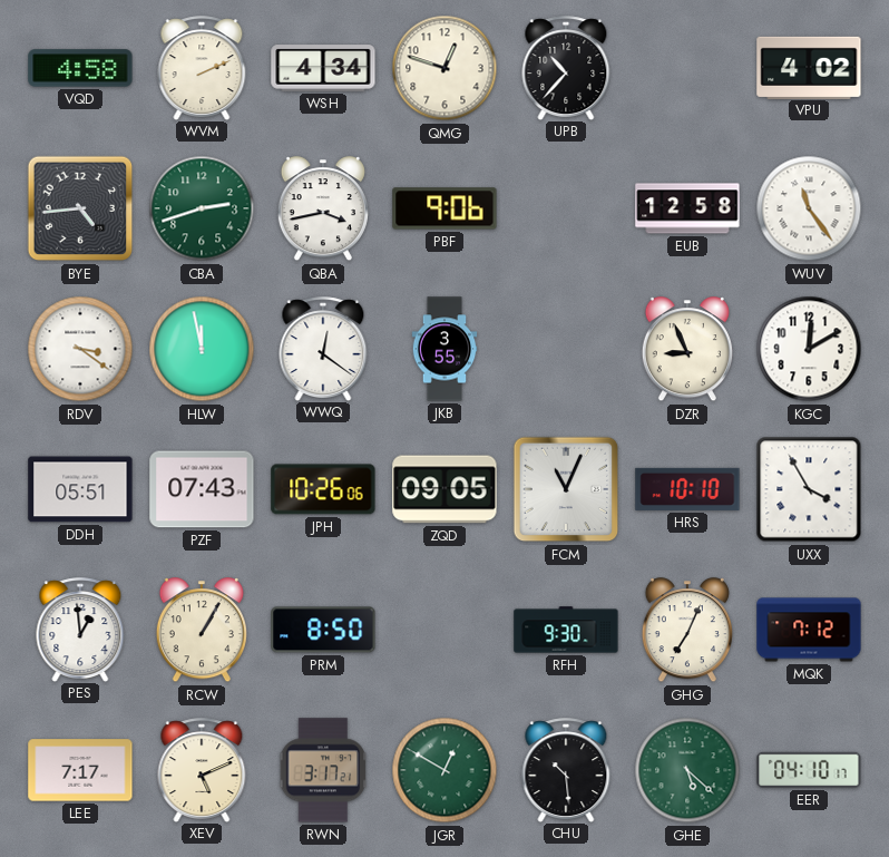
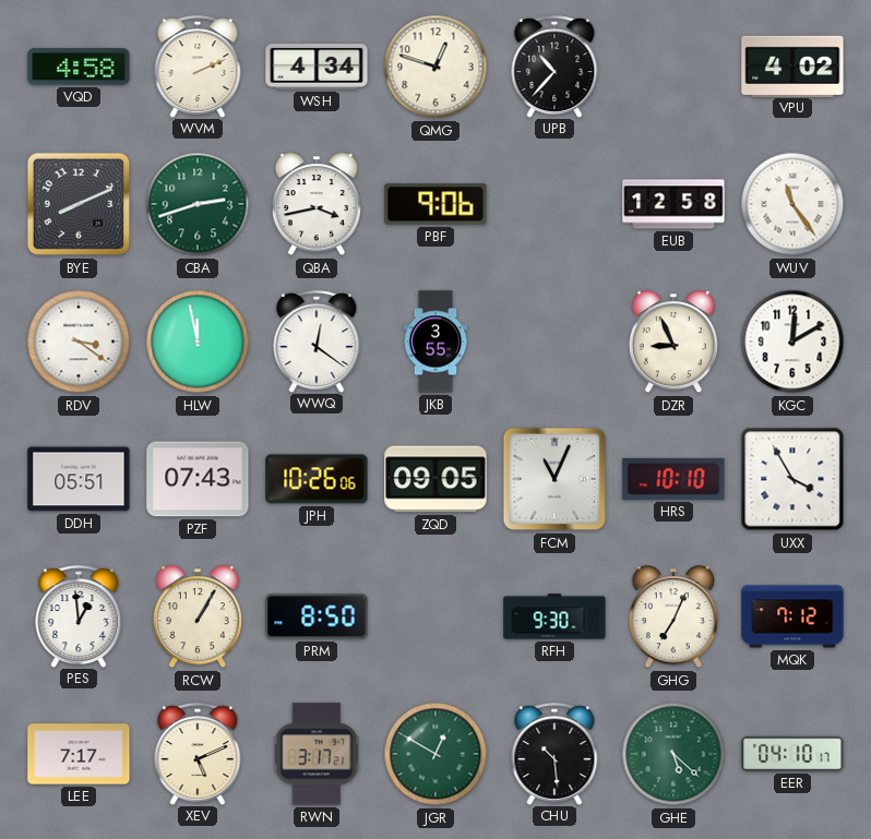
BYE: 4:44 -> 8:11 (79, 204)
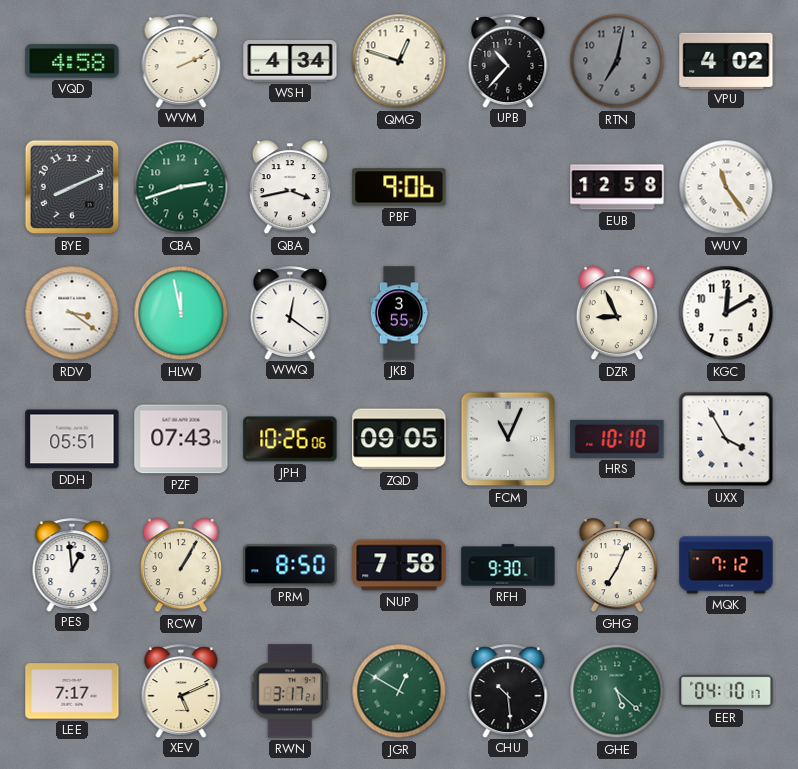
RTN: none -> 7:02 (617, 61)
NUP: none -> 7:58 (399, 565)
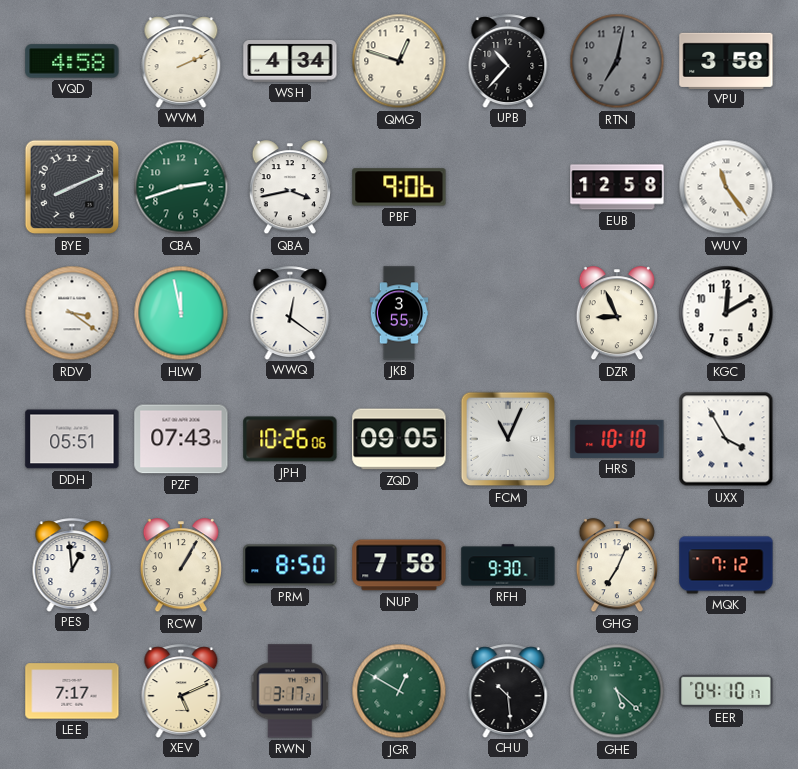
VPU: 4:02 -> 3:58 (726, 60)
